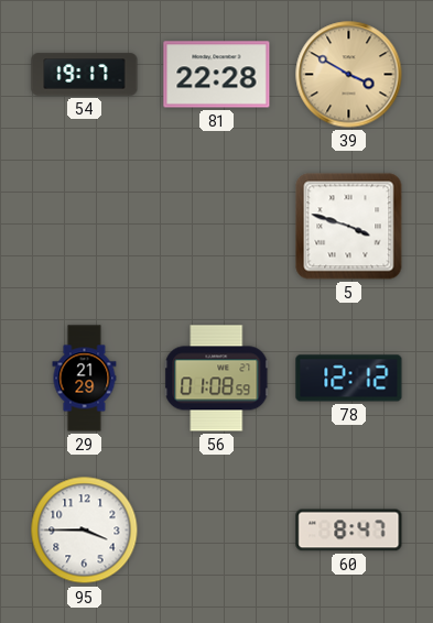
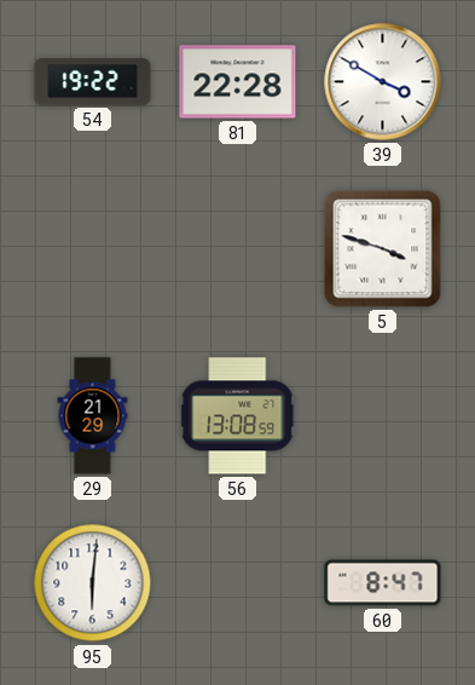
54: 19:17 -> 19:22 (93, 82)
39 dial: champagne -> white (383, 82)
56: 01:08 -> 13:08 (238, 416)
78: 12:12 -> none (349, 379)
95: 3:45 -> 6:01 (93, 583)
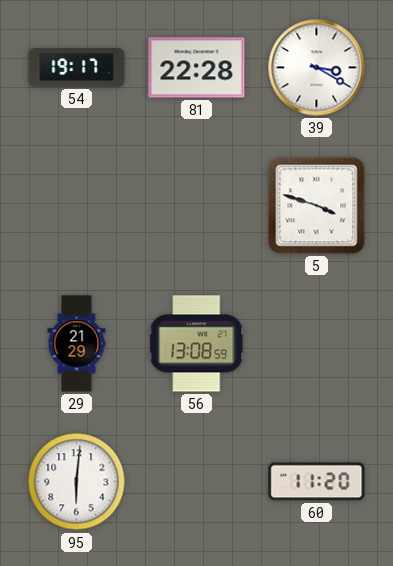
54: 19:22 -> 19:17 (77, 68)
39: 3:50 -> 3:20 (317, 68)
60: 8:47 -> 11:20 (317, 482)
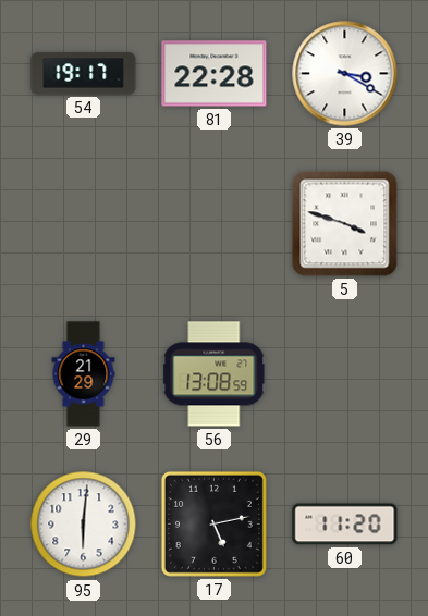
17: none -> 5:13 (213, 523)
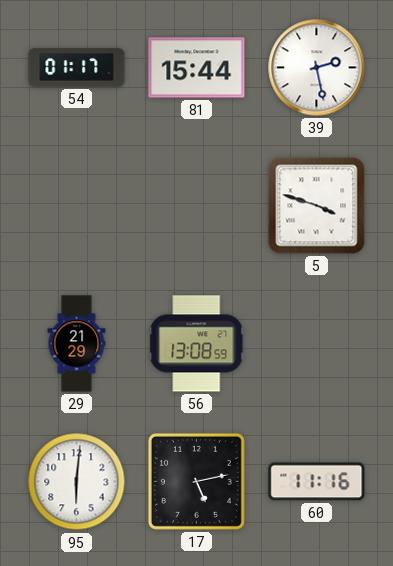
54: 19:17 -> 01:17 (77, 68)
81: 22:28 -> 15:44 (197, 68)
39: 3:20 -> 2:28 (317, 68)
60: 11:20 -> 11:16 (317, 482)
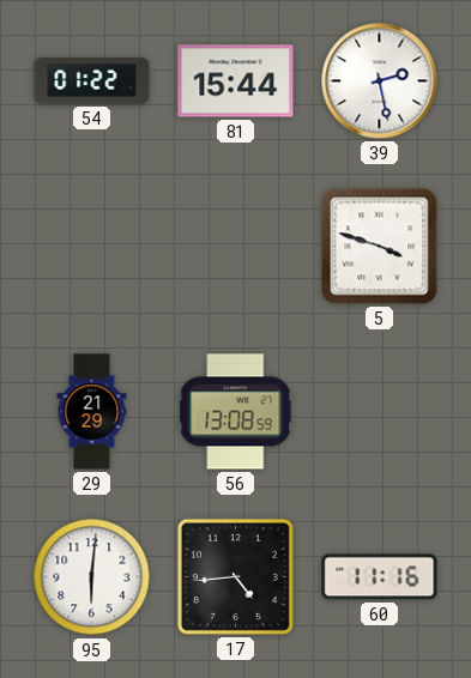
54: 01:17 -> 01:22 (92, 81)
17: 5:13 -> 4:44 (235, 576)
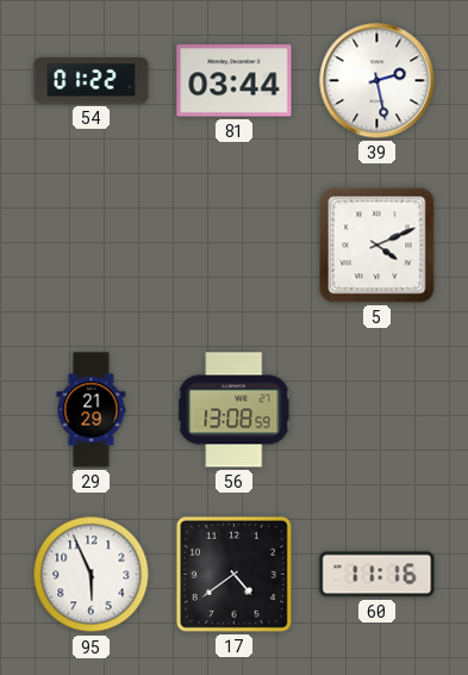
81: 15:44 -> 03:44 (235, 81)
5: 3:48 -> 4:11 (377, 246)
95: 6:01 -> 5:56 (92, 575)
17: 4:44 -> 4:39 (233, 574)
